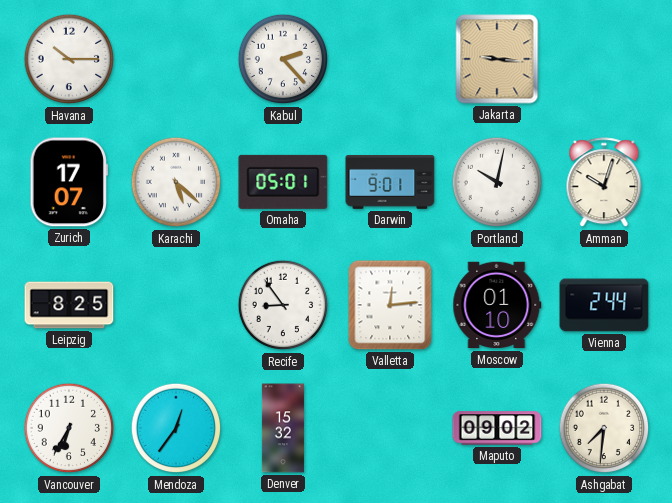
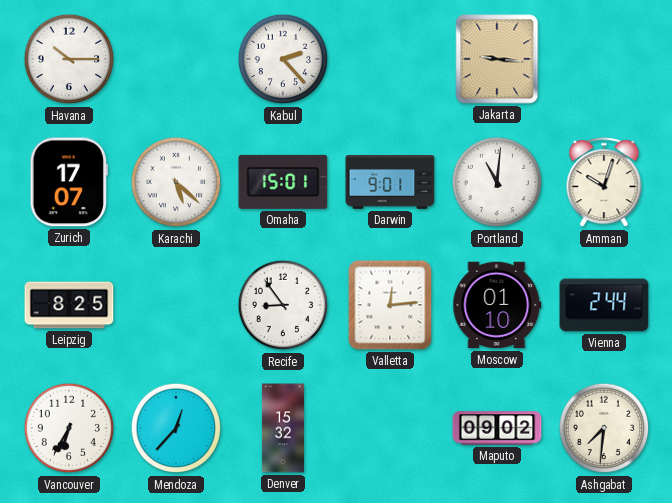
Omaha: 05:01 -> 15:01 (283, 182)
Portland: 10:02 -> 11:01 (497, 182)
Mendoza: 12:36 -> 12:37 (176, 428)
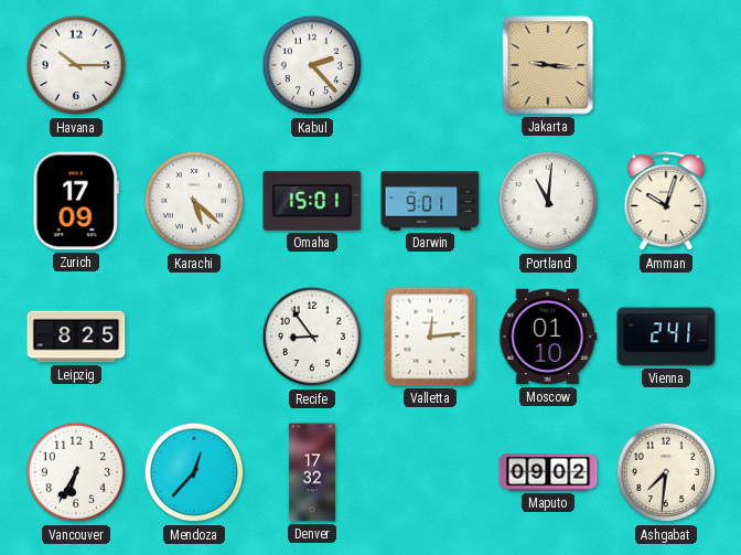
Zurich: 17:07 -> 17:09 (76, 201)
Vienna: 2:44 -> 2:41 (666, 337)
Denver: 15:32 -> 17:32 (312, 472)
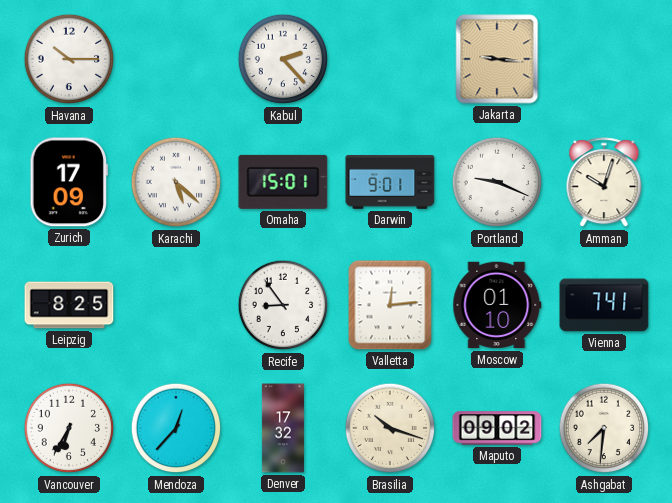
Portland: 11:01 -> 9:19 (497, 182)
Vienna: 2:41 -> 7:41 (604, 305)
Brasilia: none -> 10:18 (390, 428)
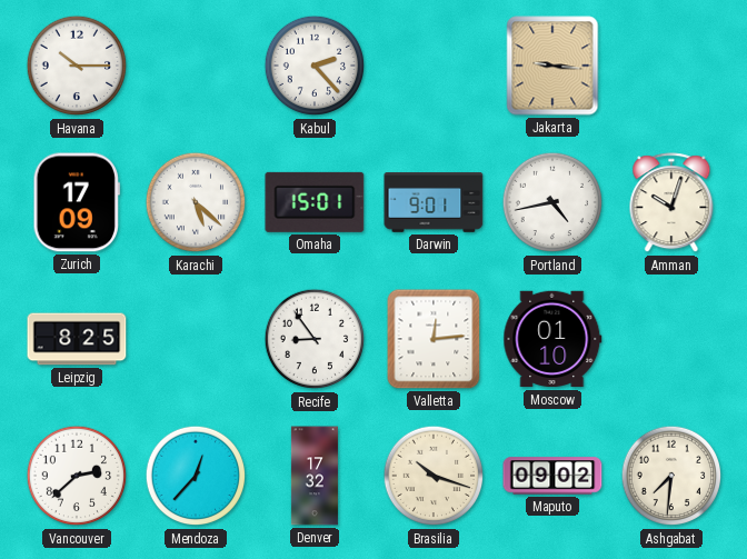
Portland: 9:19 -> 4:43 (552, 202)
Vienna: 7:41 -> none (604, 305)
Vancouver: 6:35 -> 2:38 (77, 476)
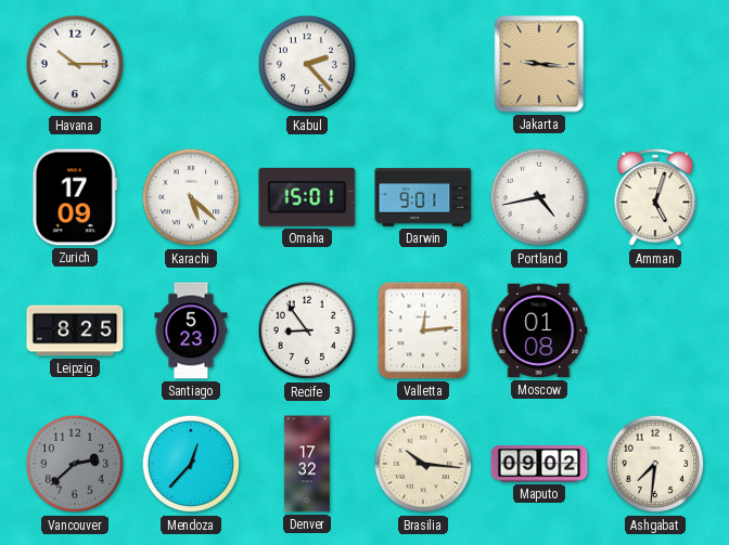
Amman: 10:03 -> 5:03 (655, 198)
Santiago: none -> 5:23 (191, 330)
Moscow: 01:10 -> 01:08 (539, 330)
Vancouver dial: white -> grey (75, 464)
Brasilia: 10:18 -> 10:16 (423, 464)
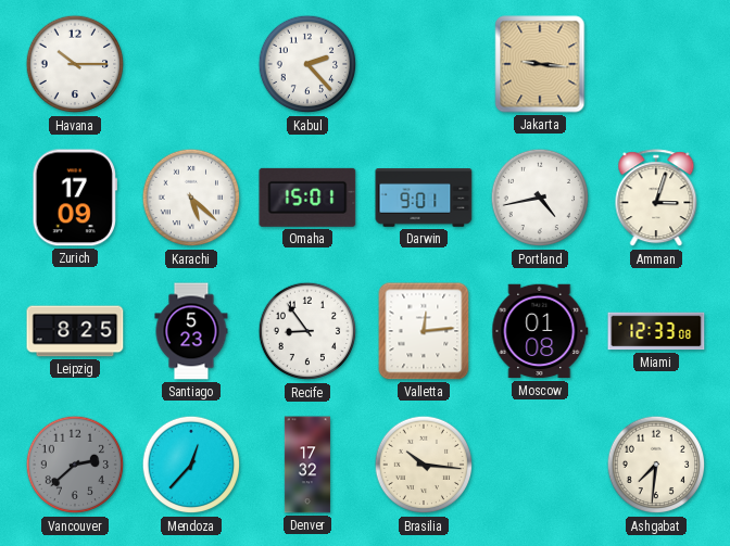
Amman: 5:03 -> 3:03 (656, 199)
Miami: none -> 12:33 (656, 331)
Maputo: 09:02 -> none (539, 464)
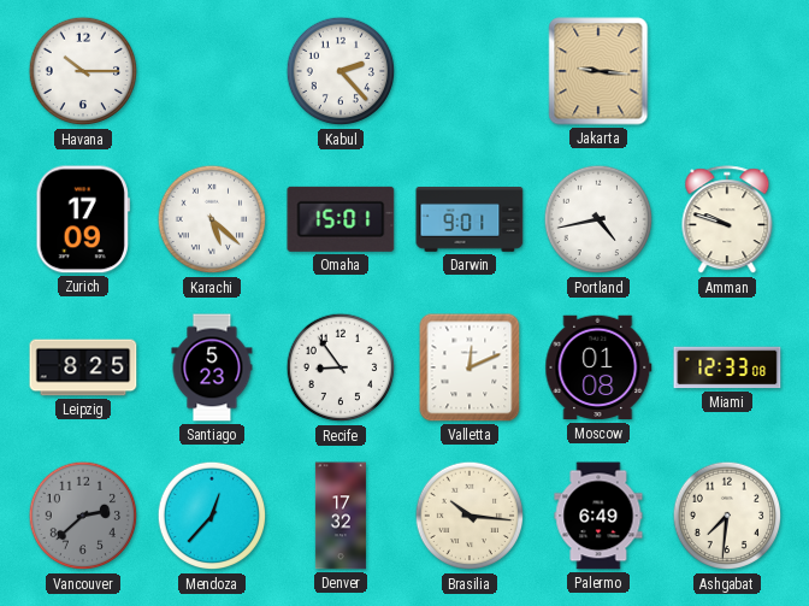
Amman: 3:03 -> 9:48 (727, 220)
Valletta: 12:14 -> 12:11 (470, 367)
Palermo: none -> 6:49 (598, 516)
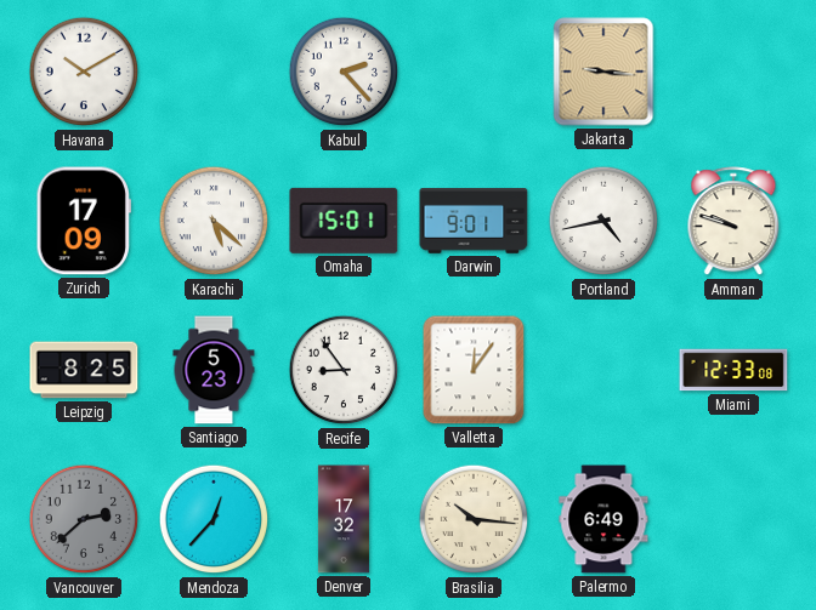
Havana: 10:15 -> 10:10 (84, 72)
Valletta: 12:11 -> 12:06 (474, 370)
Moscow: 01:08 -> none (598, 367)
Ashgabat: 7:31 -> none (727, 516)
